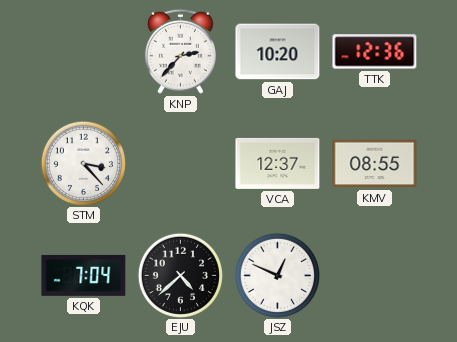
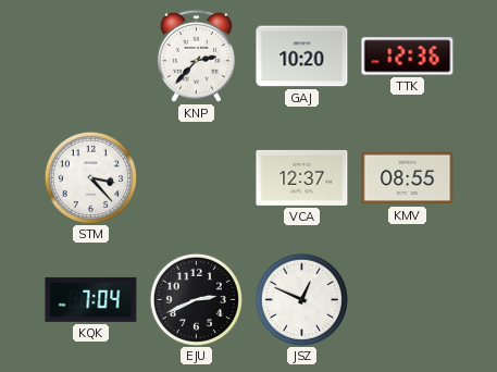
EJU: 4:38 -> 2:41 (196, 299)
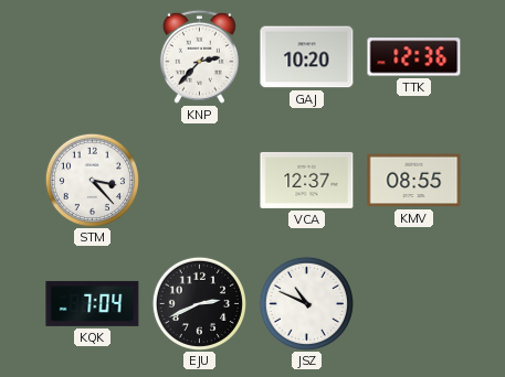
JSZ: 12:49 -> 10:49 (306, 303)
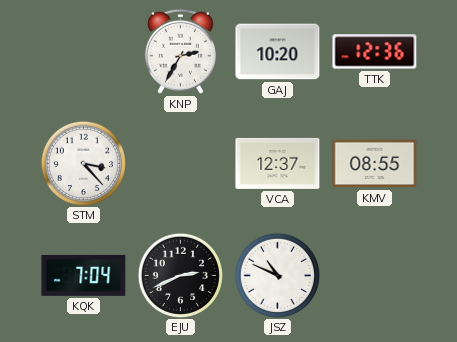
KNP: 2:37 -> 2:35 (180, 51)
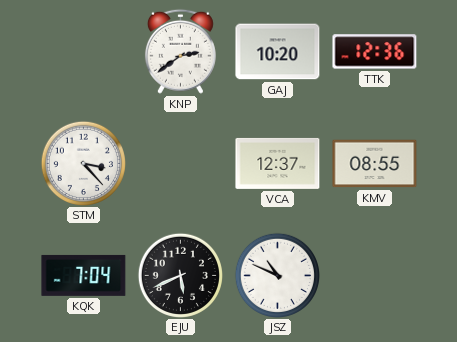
KNP: 2:35 -> 2:39 (180, 51)
EJU: 2:41 -> 5:41 (180, 275)
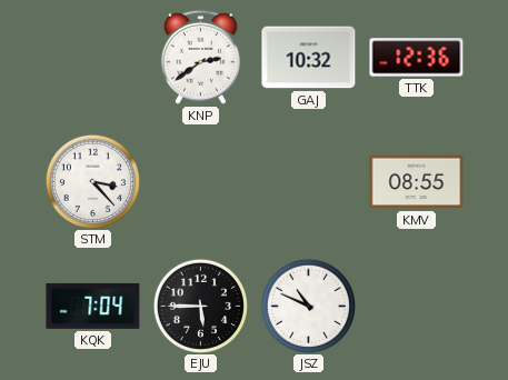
GAJ: 10:20 -> 10:32 (309, 58)
VCA: 12:37 -> none (278, 163)
EJU: 5:41 -> 5:45 (200, 306)
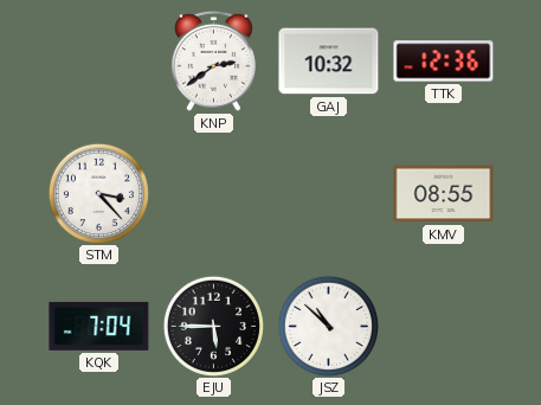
JSZ: 10:49 -> 10:52 (328, 326)
